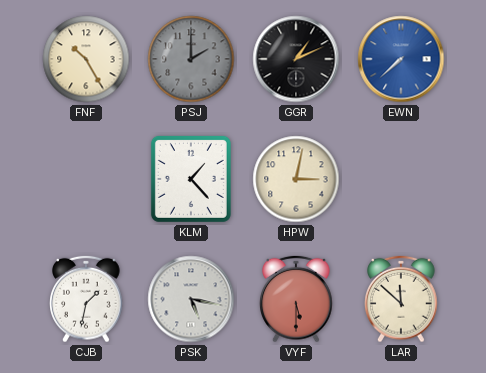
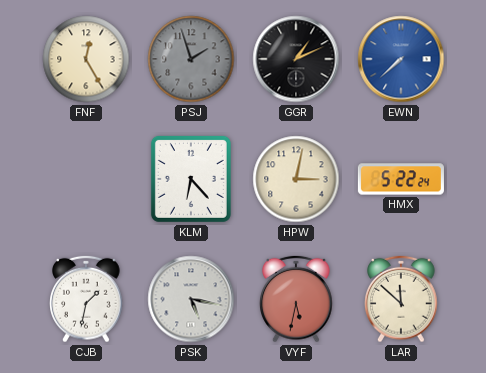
FNF: 10:25 -> 12:25 (86, 59)
PSJ: 2:00 -> 1:57 (191, 59)
KLM: 1:23 -> 6:23 (191, 179)
HMX: none -> 5:22 (401, 179)
VYF: 5:30 -> 5:32 (296, 299)
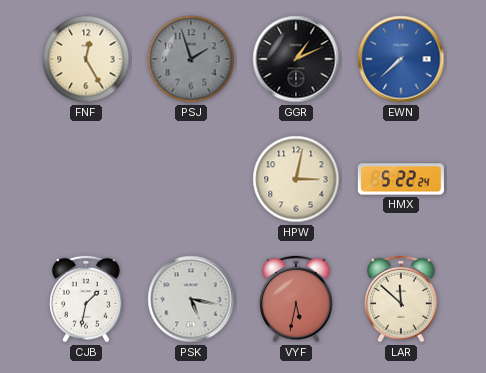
KLM: 6:23 -> none (191, 179)
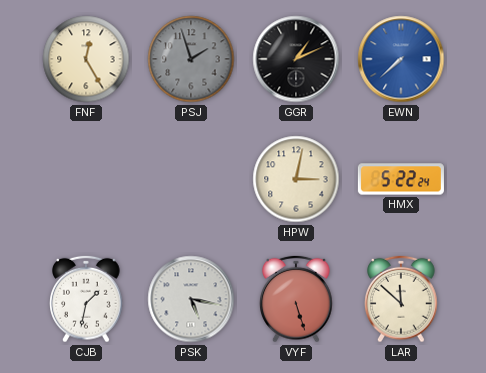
VYF: 5:32 -> 5:27 (296, 299)
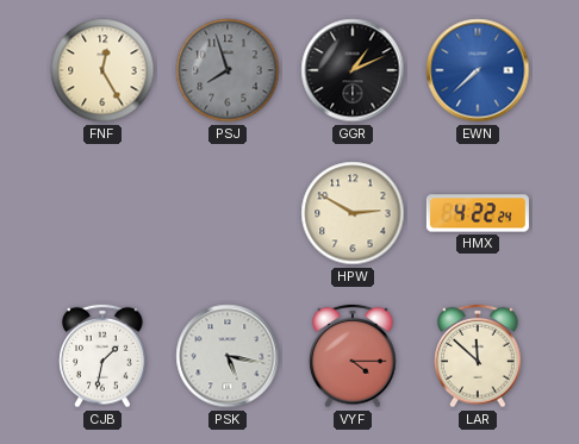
PSJ: 1:57 -> 7:57 (228, 70)
HPW: 3:02 -> 2:50 (353, 213)
HMX: 5:22 -> 4:22 (478, 213)
VYF: 5:27 -> 4:15 (353, 356)
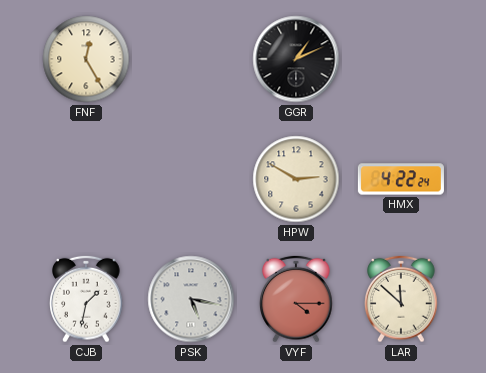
PSJ: 7:57 -> none (228, 70)
EWN: 7:38 -> none (478, 70)
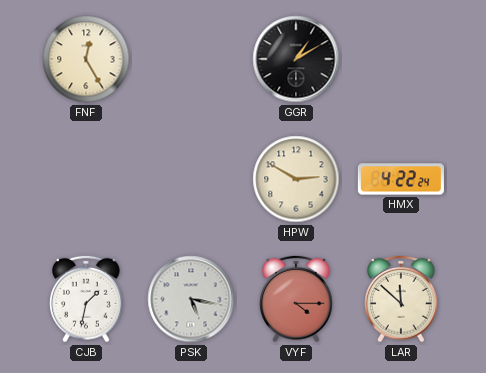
GGR: 1:11 -> 1:10 (296, 59)
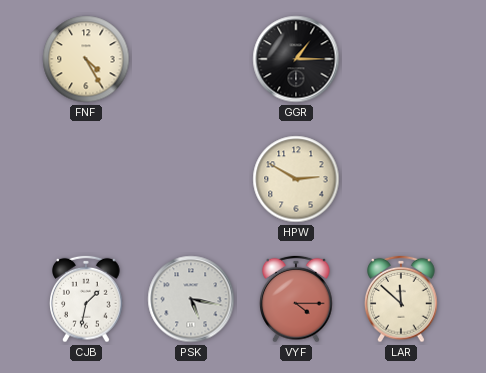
FNF: 12:25 -> 4:25 (86, 59)
GGR: 1:10 -> 1:15 (296, 59)
HMX: 4:22 -> none (401, 179)
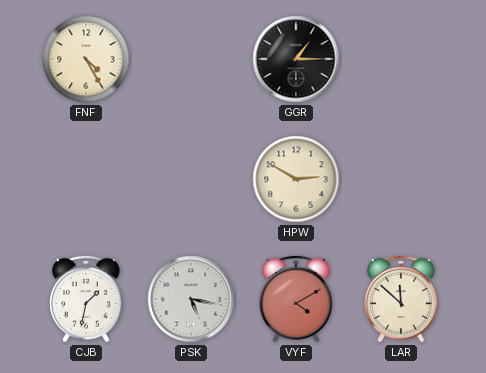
VYF: 4:15 -> 4:10 (296, 299)
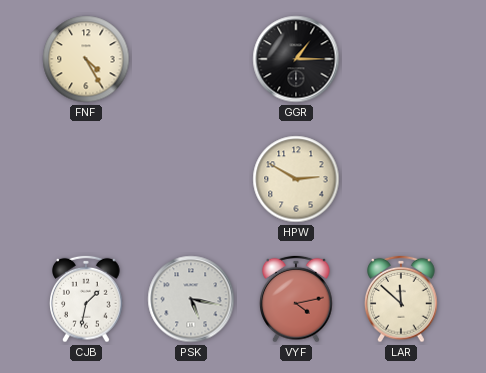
VYF: 4:10 -> 4:13 (296, 299)
